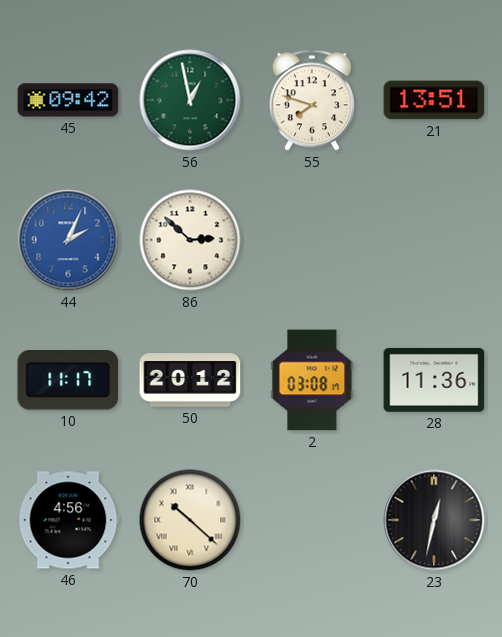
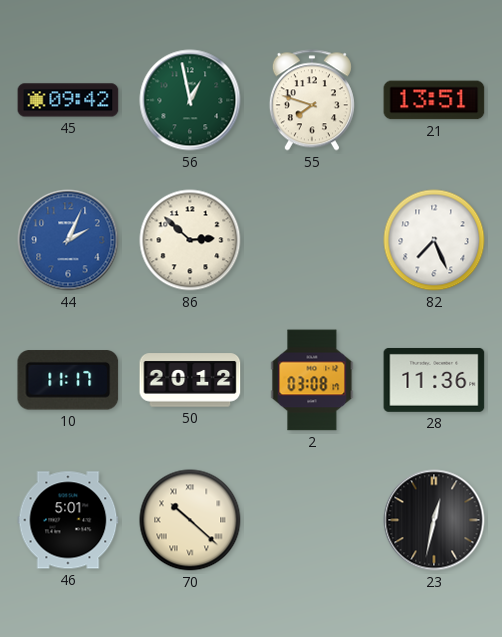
82: none -> 7:26 (434, 240)
46: 4:56 -> 5:01 (68, 520)
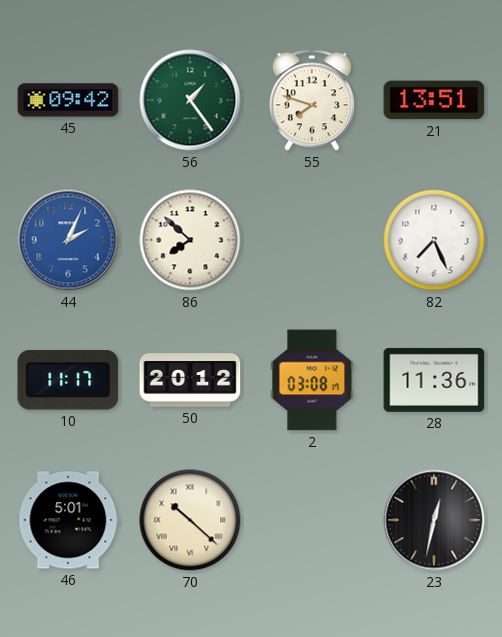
56: 12:58 -> 1:24 (190, 100)
86: 2:52 -> 7:52 (190, 240)
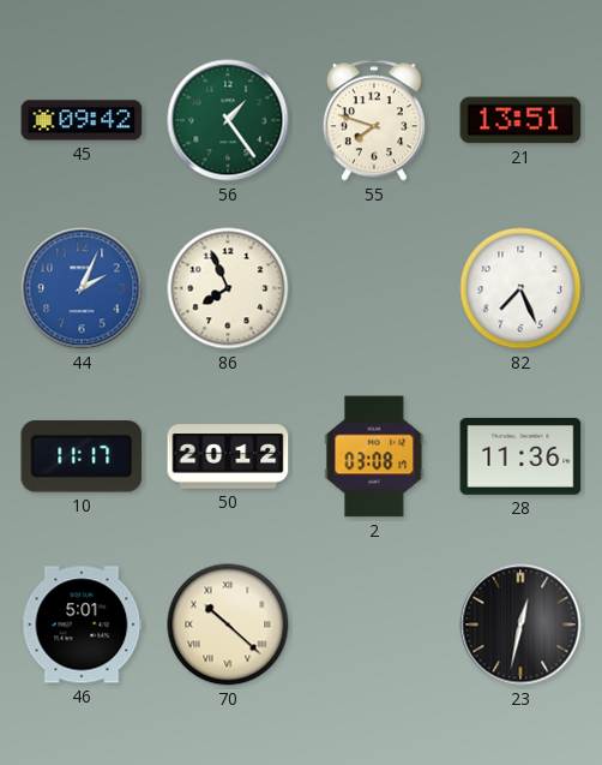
86: 7:52 -> 7:56 (228, 288)
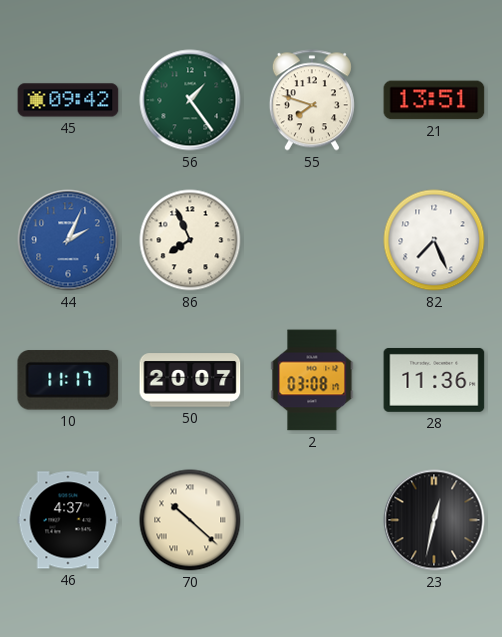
50: 20:12 -> 20:07 (190, 380)
46: 5:01 -> 4:37 (68, 520)
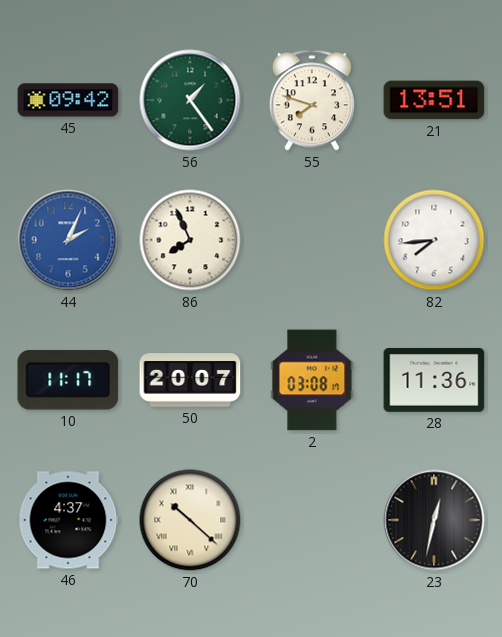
82: 7:26 -> 7:44 (434, 240)
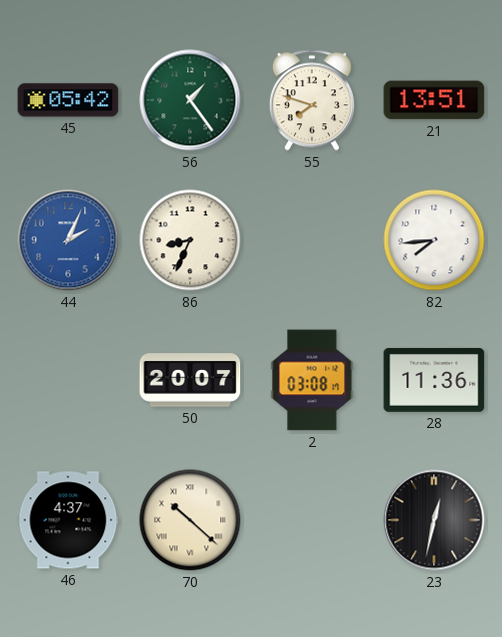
45: 09:42 -> 05:42 (68, 100)
86: 7:56 -> 8:34 (190, 240)
10: 11:17 -> none (68, 380)
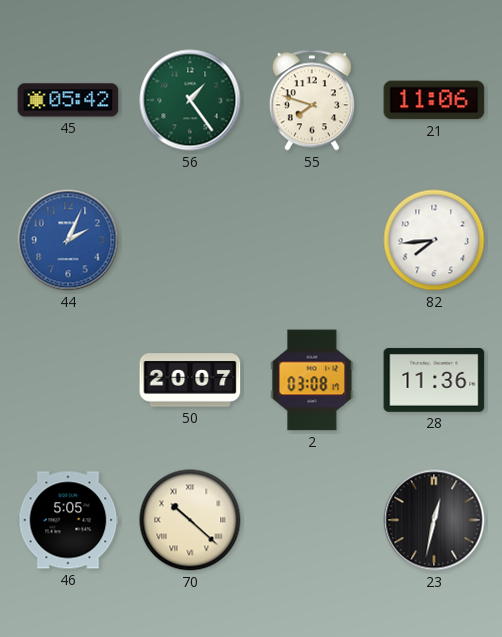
21: 13:51 -> 11:06 (434, 100)
86: 8:34 -> none (190, 240)
46: 4:37 -> 5:05 (68, 520)
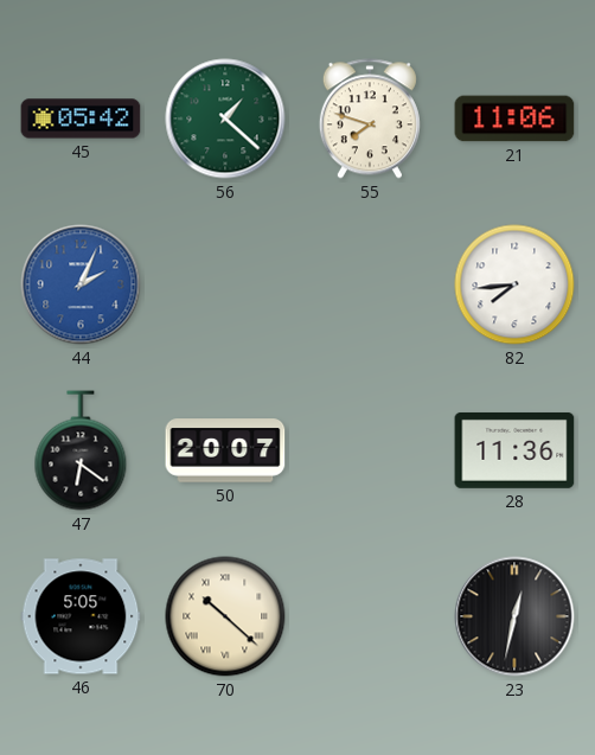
56: 1:24 -> 1:22 (225, 119)
47: none -> 6:21 (81, 450)
2: 03:08 -> none (312, 380)
